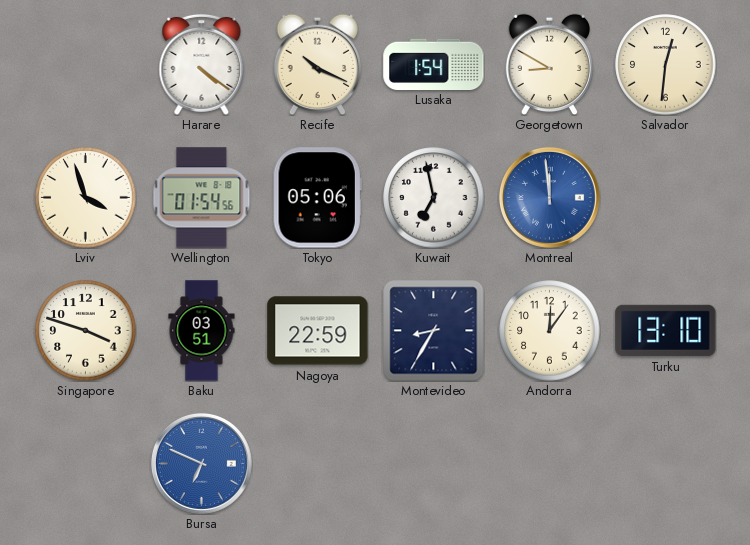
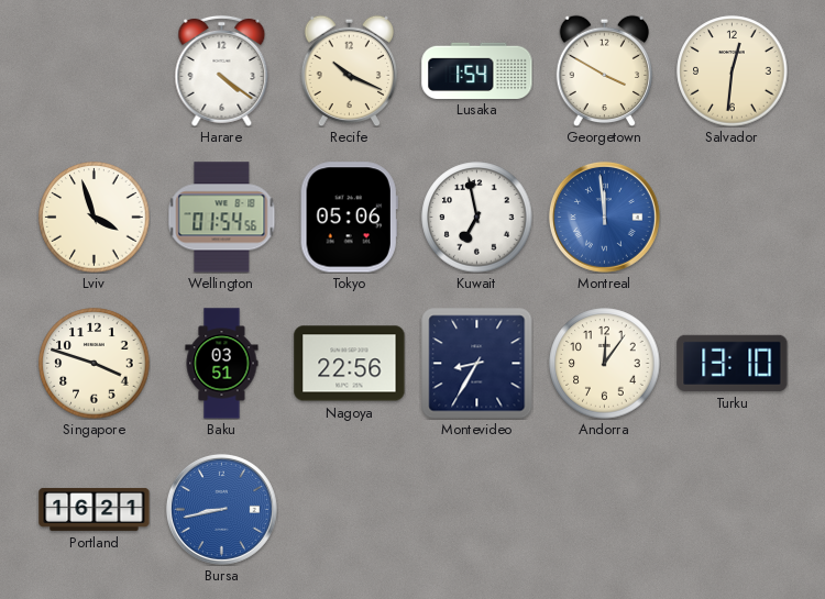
Georgetown: 8:50 -> 3:50 (604, 70)
Nagoya: 22:59 -> 22:56 (350, 364)
Portland: none -> 16:21 (95, 509)
Bursa: 6:49 -> 8:43 (221, 509)
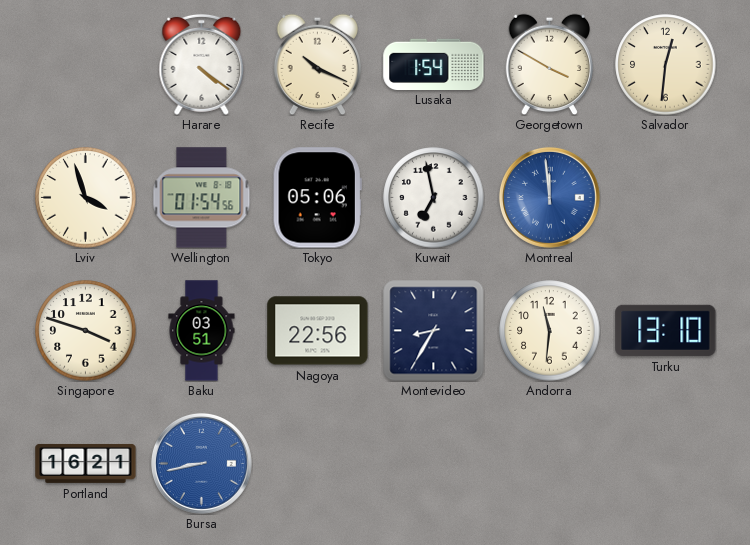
Andorra: 12:06 -> 11:31 (550, 331)
